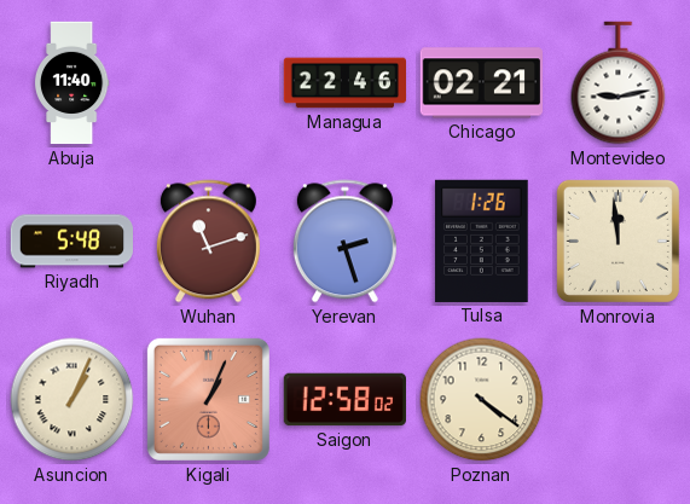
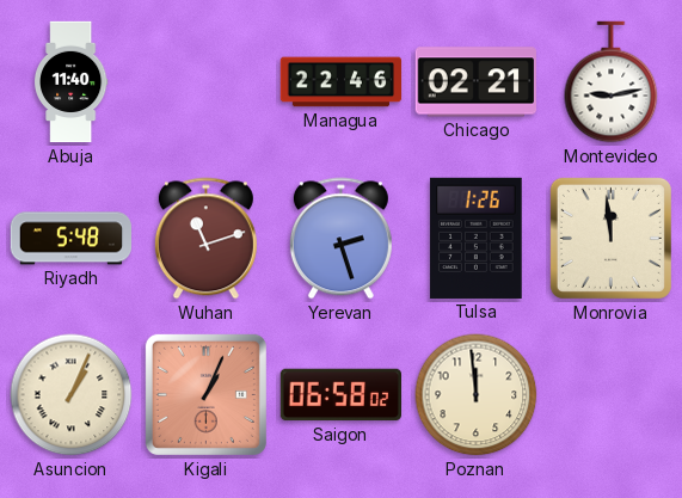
Saigon: 12:58 -> 06:58 (340, 395)
Poznan: 4:21 -> 11:59 (477, 395)
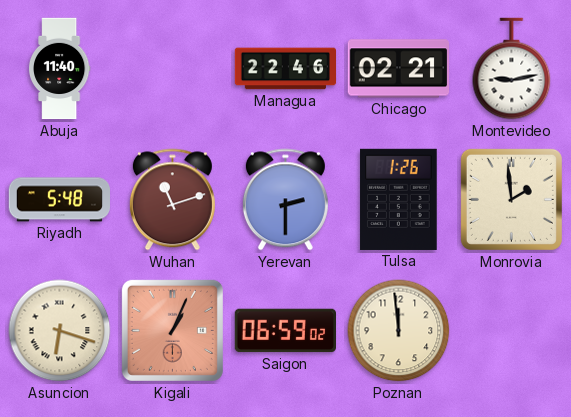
Yerevan: 2:27 -> 2:30 (285, 200)
Monrovia: 11:59 -> 1:59 (511, 199)
Asuncion: 1:04 -> 6:18 (60, 331)
Saigon: 06:58 -> 06:59 (285, 331)
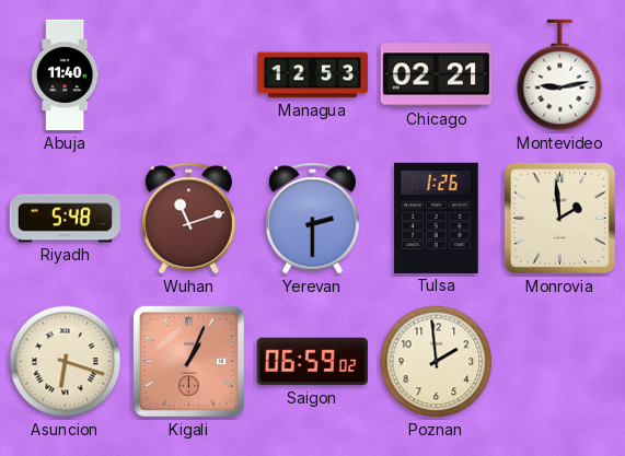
Managua: 22:46 -> 12:53 (313, 75)
Poznan: 11:59 -> 1:59 (437, 362)
